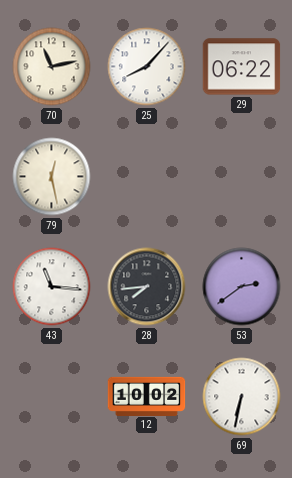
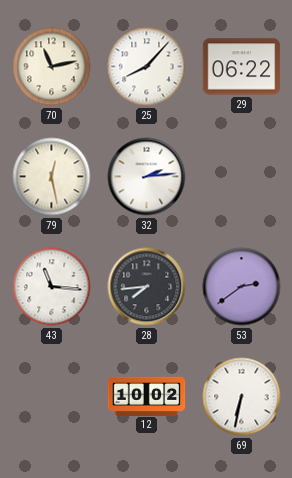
32: none -> 2:14 (147, 177)
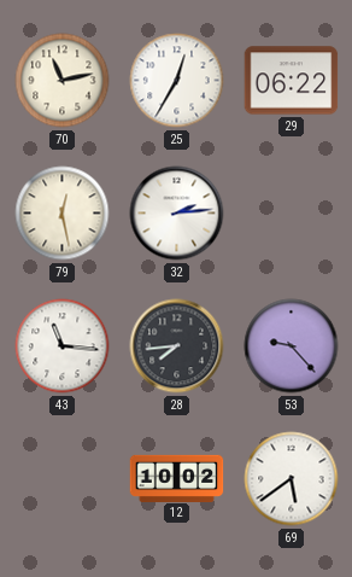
25: 8:07 -> 12:35 (177, 81)
53: 2:39 -> 9:23 (292, 346)
69: 6:32 -> 5:39 (292, 479)
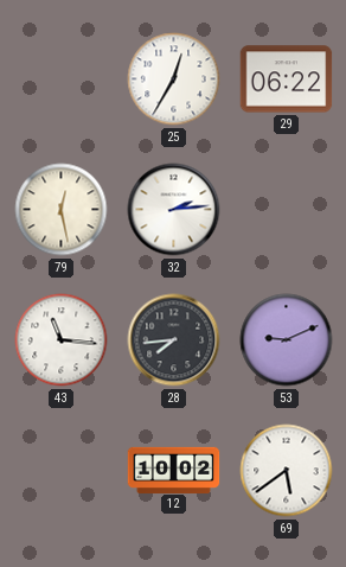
70: 11:13 -> none (63, 81)
53: 9:23 -> 9:11 (287, 340)
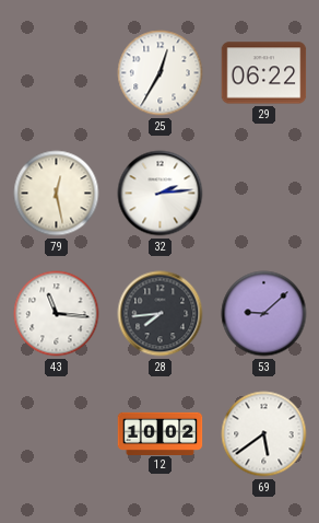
53: 9:11 -> 9:08 (264, 314)
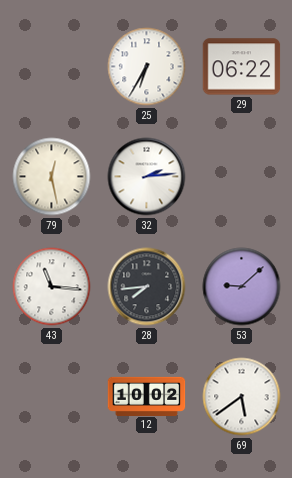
25: 12:35 -> 6:35 (147, 67)
